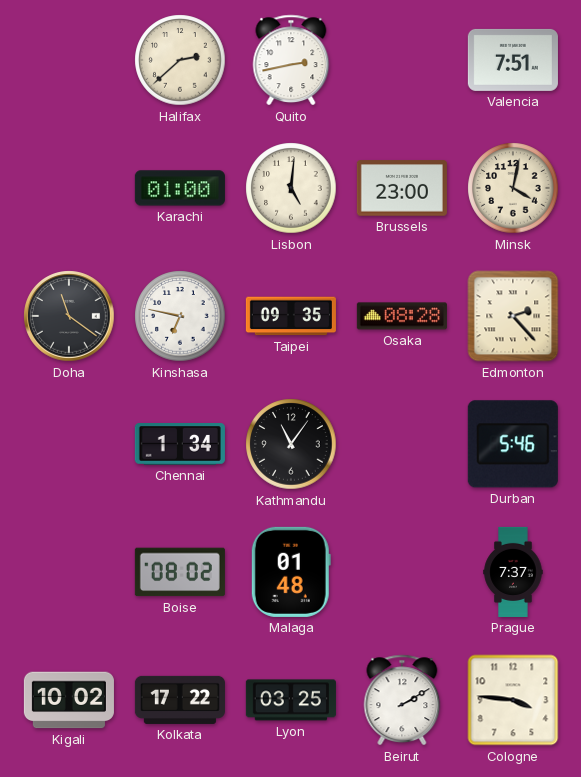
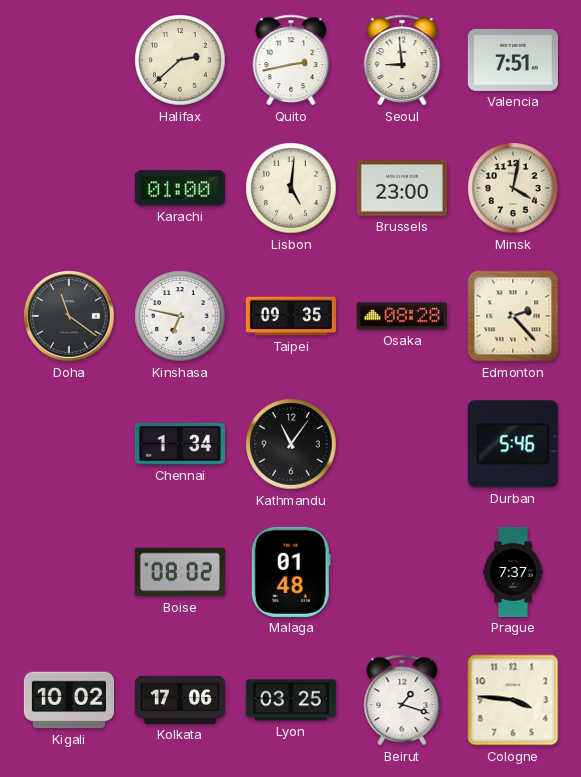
Seoul: none -> 8:59 (402, 60)
Kolkata: 17:22 -> 17:06 (180, 700)
Beirut: 2:10 -> 1:18 (402, 700)
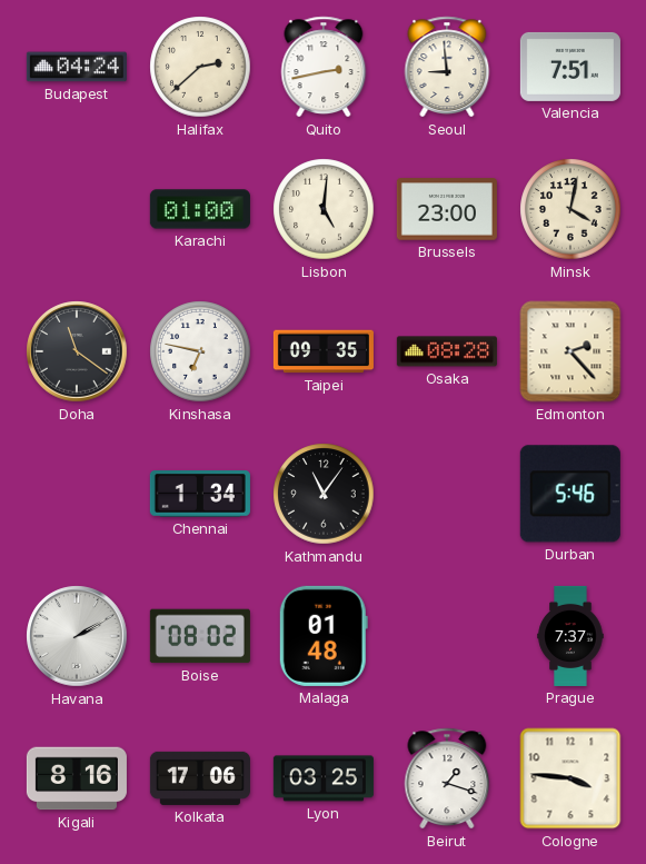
Budapest: none -> 04:24 (77, 67)
Havana: none -> 2:10 (77, 636)
Kigali: 10:02 -> 8:16 (77, 778)
